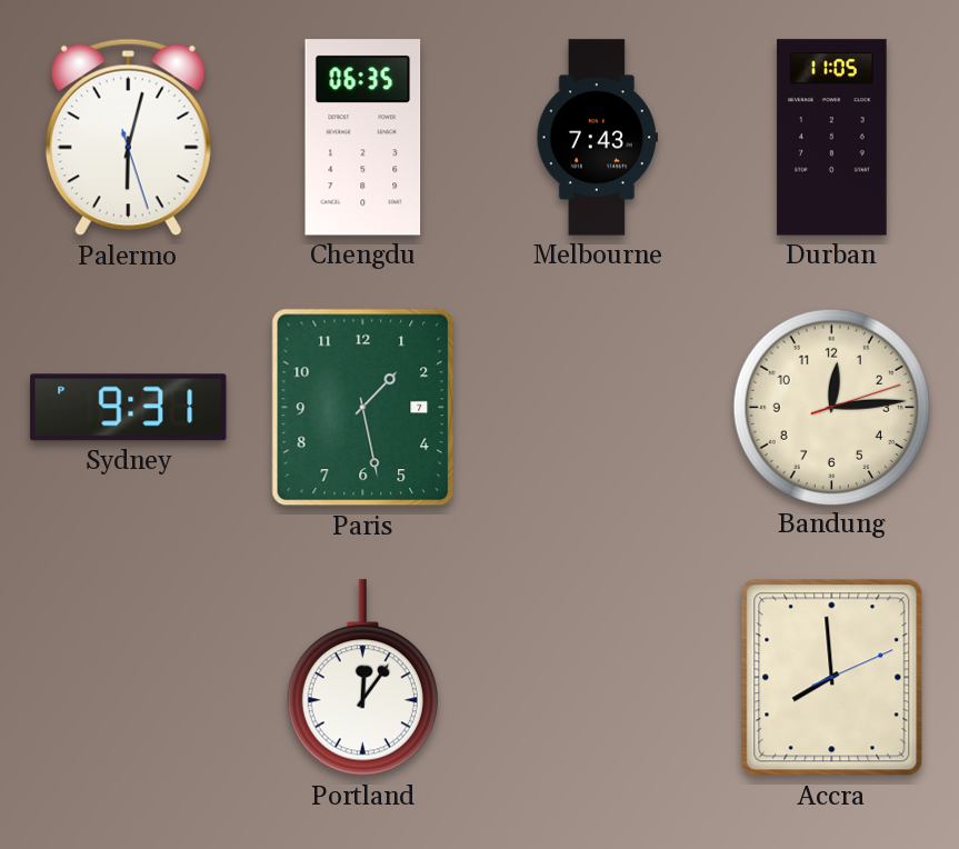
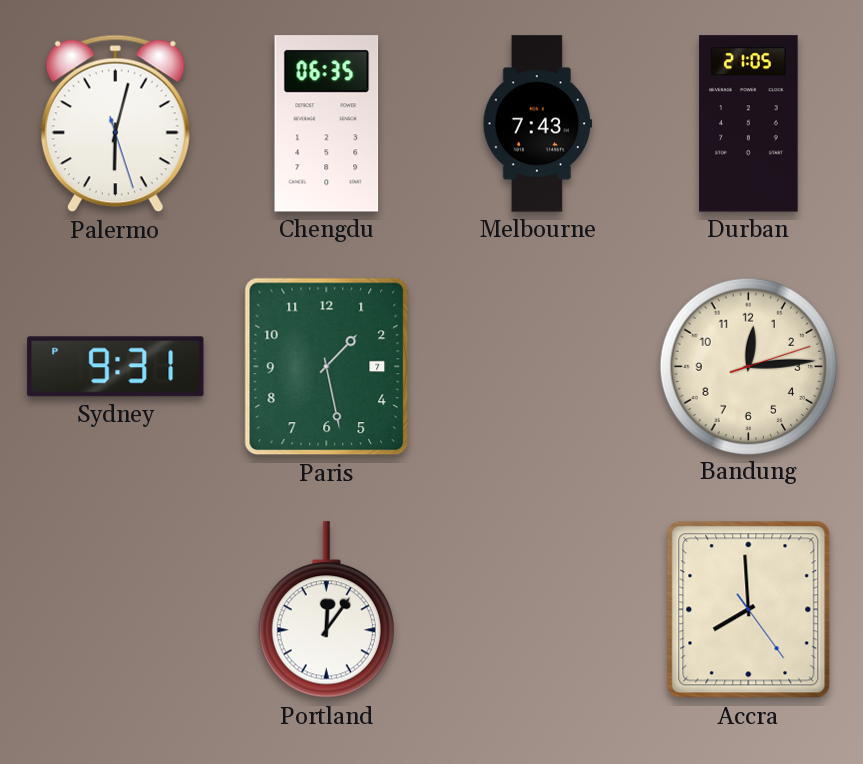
Durban: 11:05 -> 21:05 (749, 124)
Accra: 7:59:11 -> 7:59:24 (749, 610)
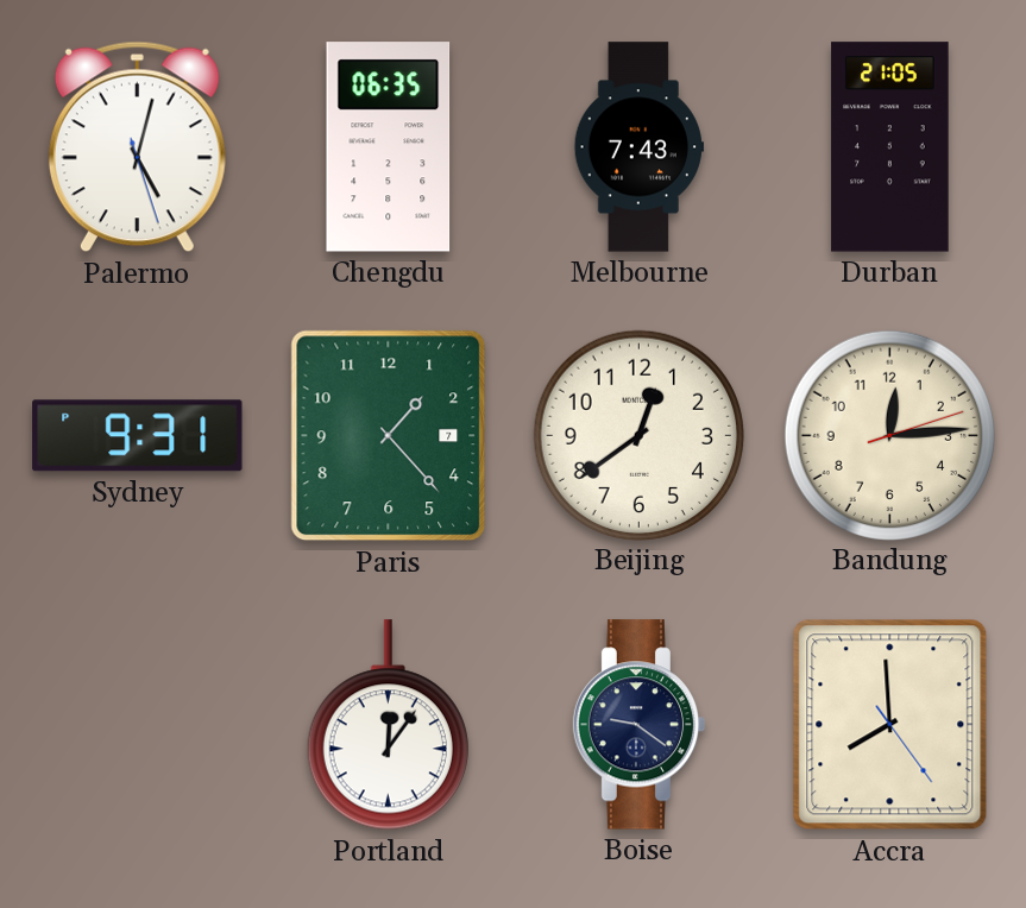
Palermo: 6:02 -> 5:02 (137, 147)
Paris: 1:28 -> 1:23 (389, 436)
Beijing: none -> 12:39 (638, 435)
Boise: none -> 9:21 (640, 725)
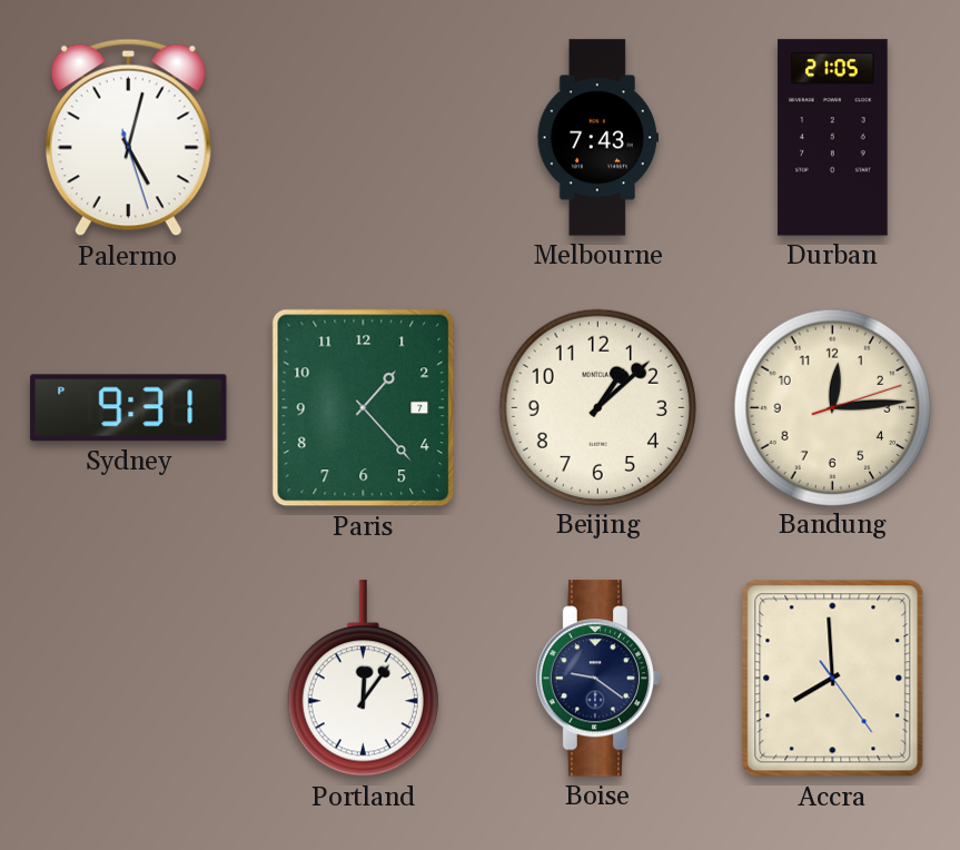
Chengdu: 06:35 -> none (389, 147)
Beijing: 12:39 -> 1:08 (597, 407)
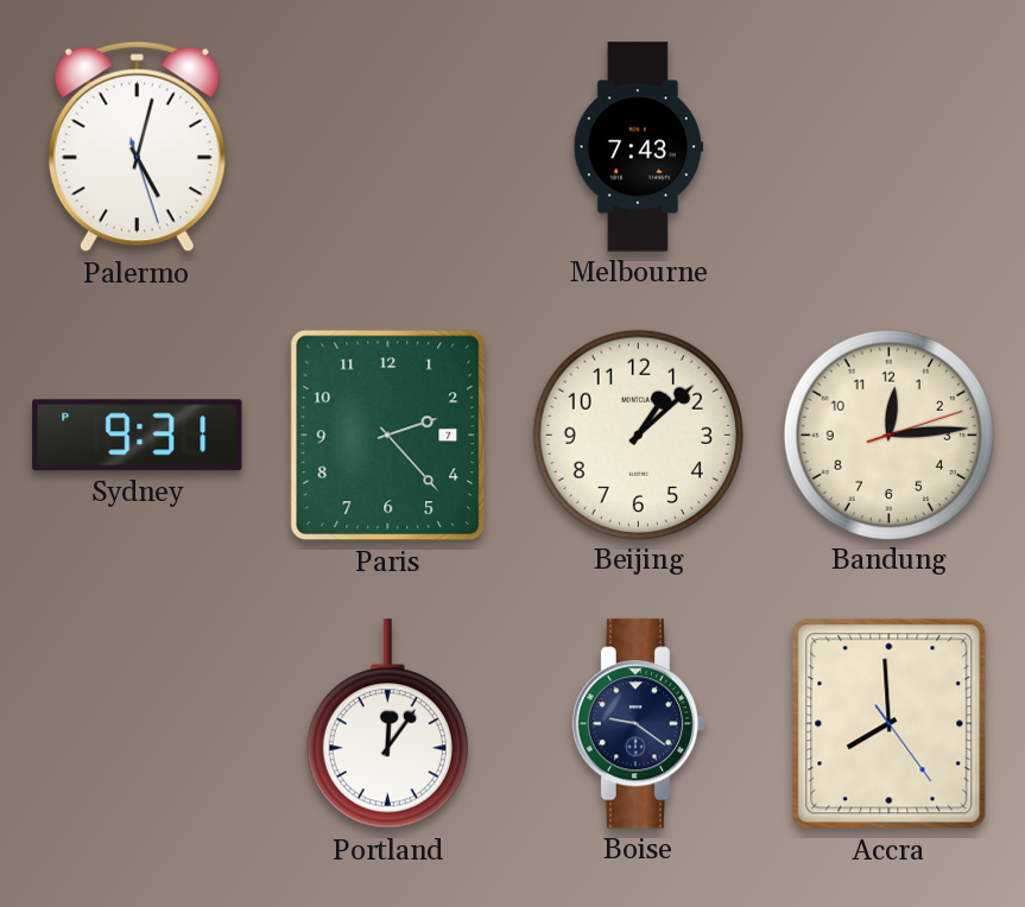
Durban: 21:05 -> none (833, 138)
Paris: 1:23 -> 2:23 (388, 436)
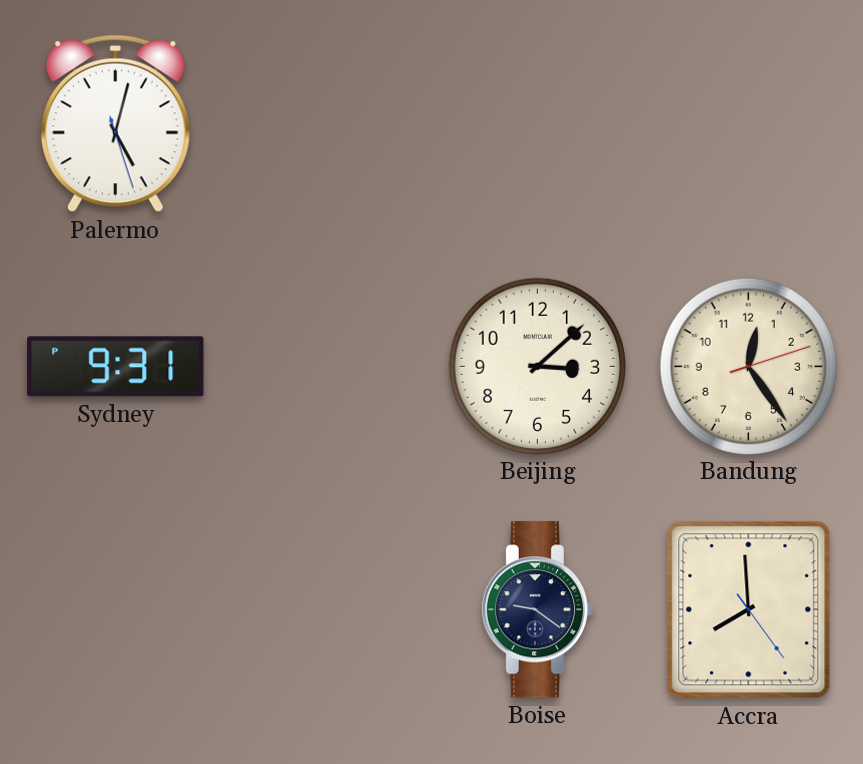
Melbourne: 7:43 -> none (638, 147)
Paris: 2:23 -> none (388, 436)
Beijing: 1:08 -> 3:08 (537, 366)
Bandung: 12:14 -> 12:24 (748, 366)
Portland: 12:06 -> none (387, 724)
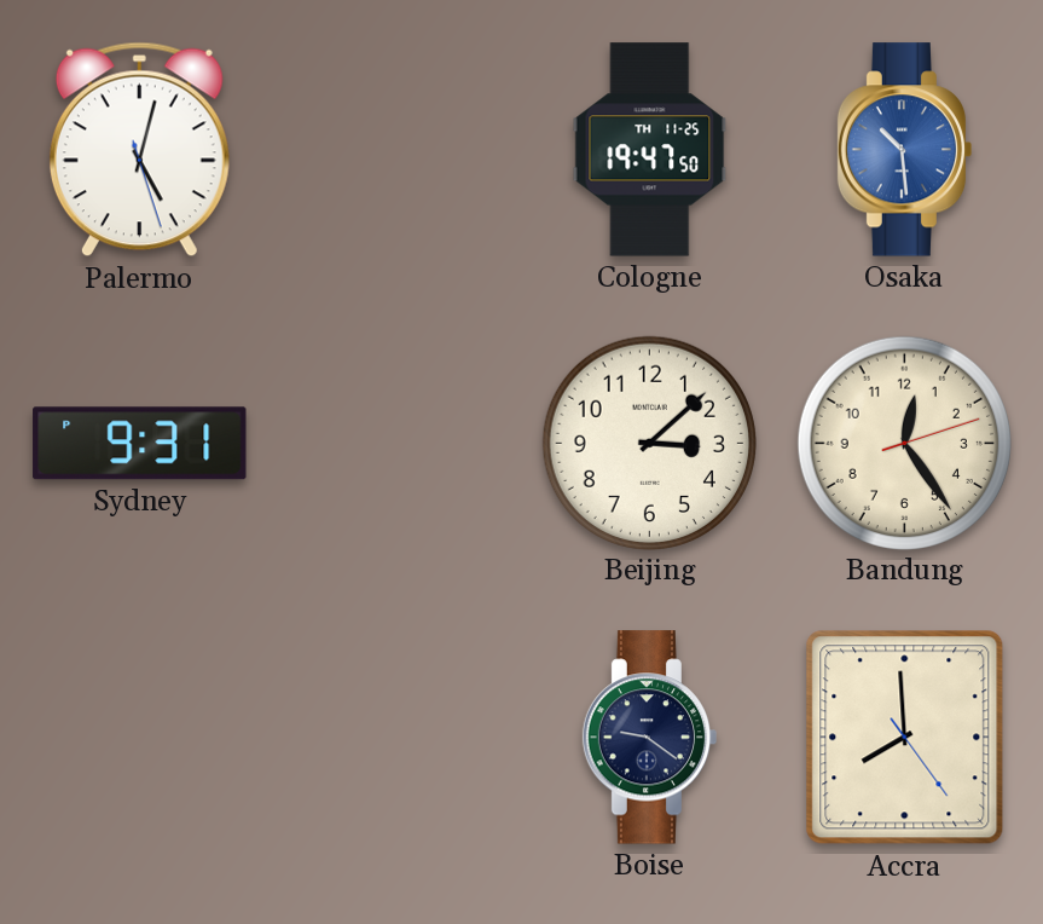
Cologne: none -> 19:47 (650, 150)
Osaka: none -> 10:29 (905, 150)
